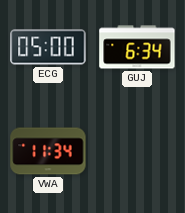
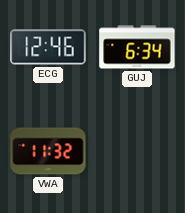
ECG: 05:00 -> 12:46 (48, 47)
VWA: 11:34 -> 11:32 (48, 151)
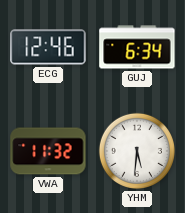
YHM: none -> 5:31 (137, 151)
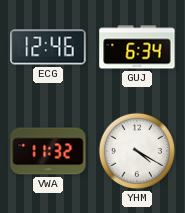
YHM: 5:31 -> 4:20 (137, 151)
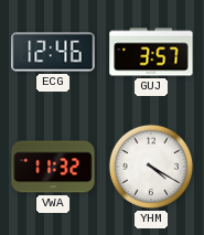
GUJ: 6:34 -> 3:57 (151, 52)
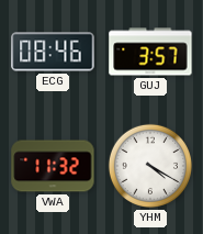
ECG: 12:46 -> 08:46 (53, 52)
